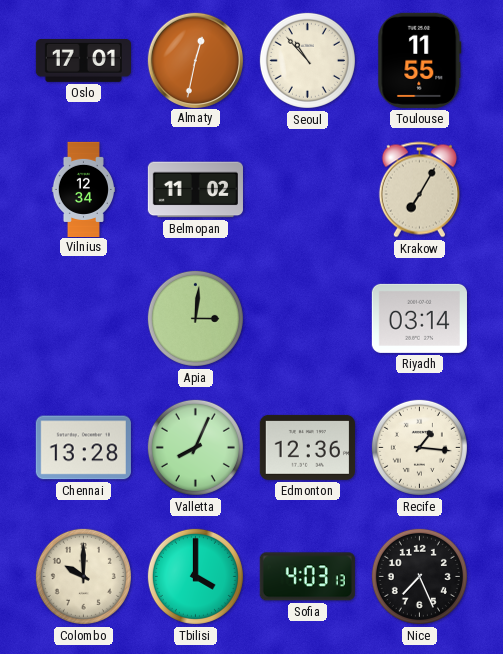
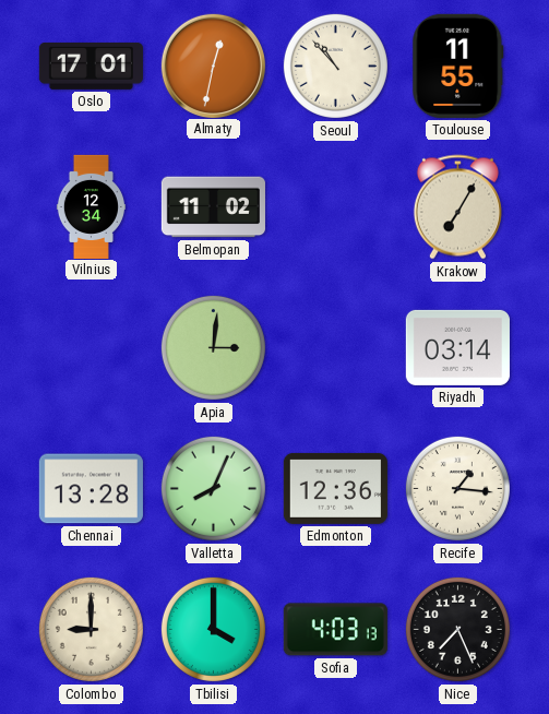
Colombo: 10:00 -> 9:00 (91, 629)
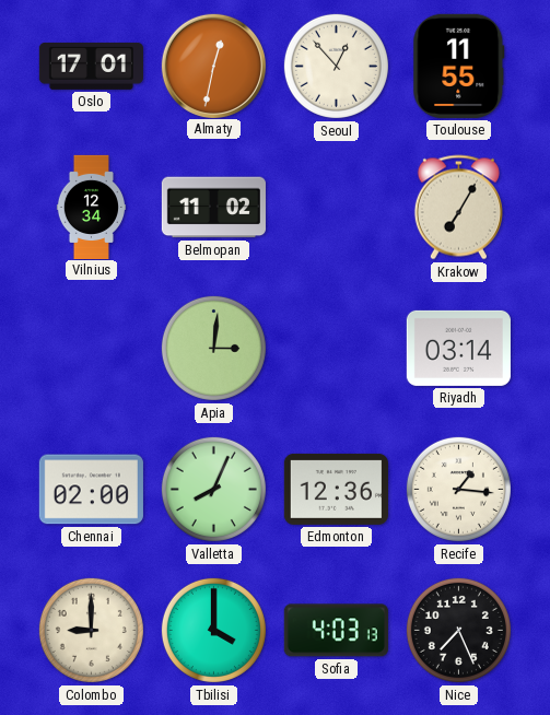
Seoul: 10:53 -> 12:53 (336, 66)
Chennai: 13:28 -> 02:00 (91, 490)
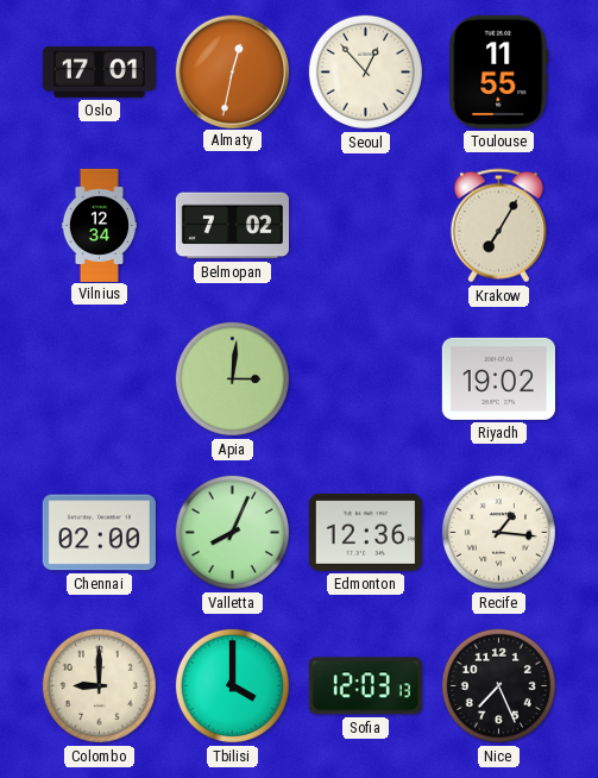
Belmopan: 11:02 -> 7:02 (232, 226)
Riyadh: 03:14 -> 19:02 (498, 378)
Sofia: 4:03 -> 12:03 (365, 686)
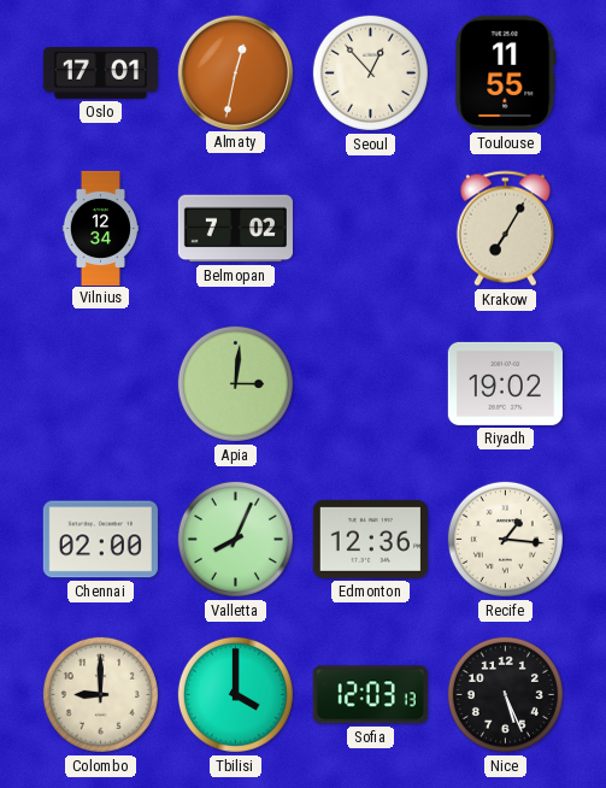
Nice: 7:26 -> 5:26 (505, 694)
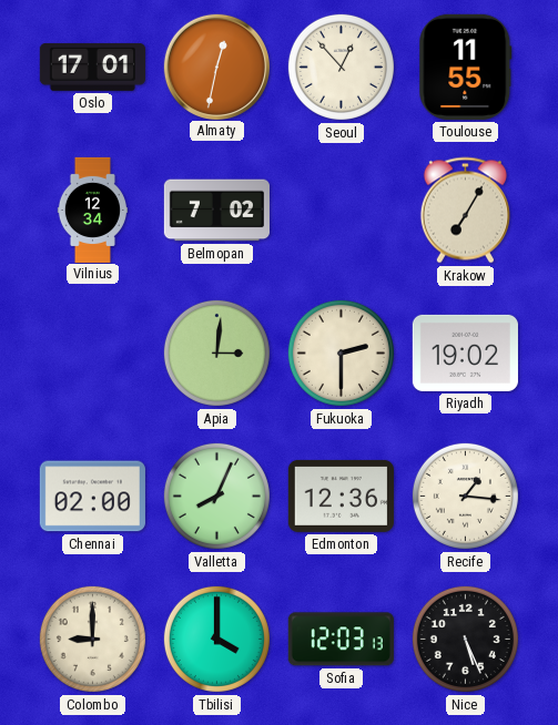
Fukuoka: none -> 2:30 (341, 353)
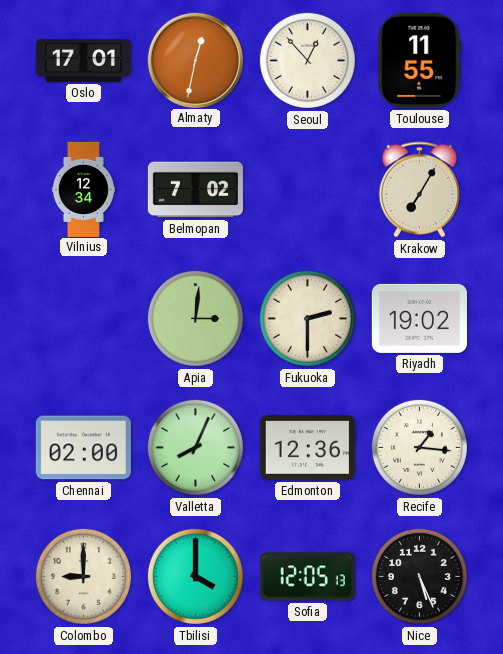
Sofia: 12:03 -> 12:05 (307, 577)
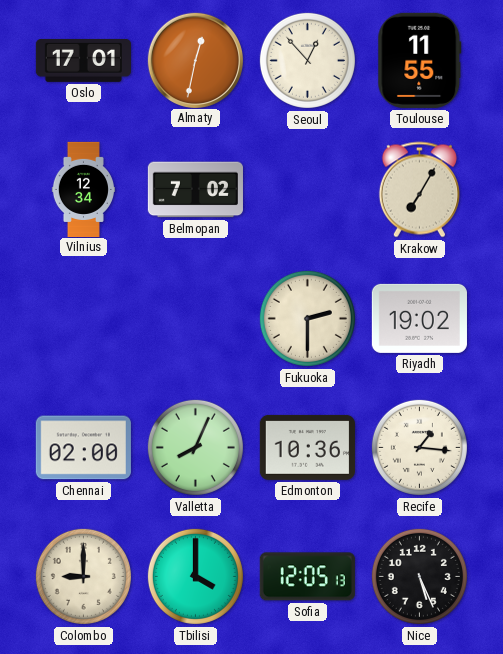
Apia: 3:01 -> none (195, 318)
Edmonton: 12:36 -> 10:36 (307, 447)
